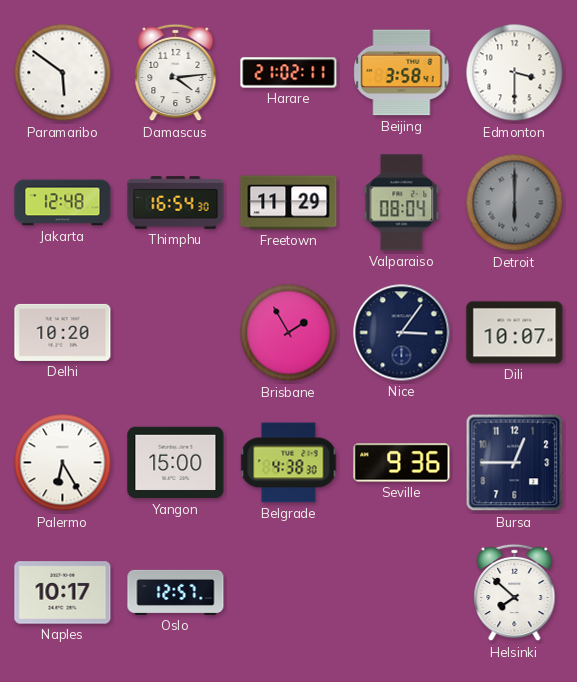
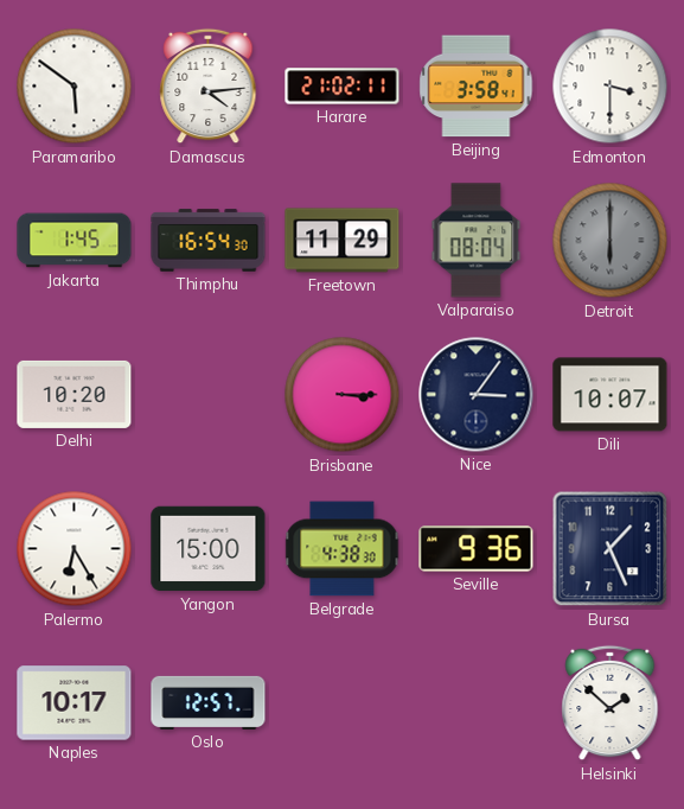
Jakarta: 12:48 -> 1:45 (75, 241)
Brisbane: 1:55 -> 3:15 (343, 395)
Bursa: 12:45 -> 1:26 (611, 549)
Helsinki: 7:52 -> 1:52 (611, 703)
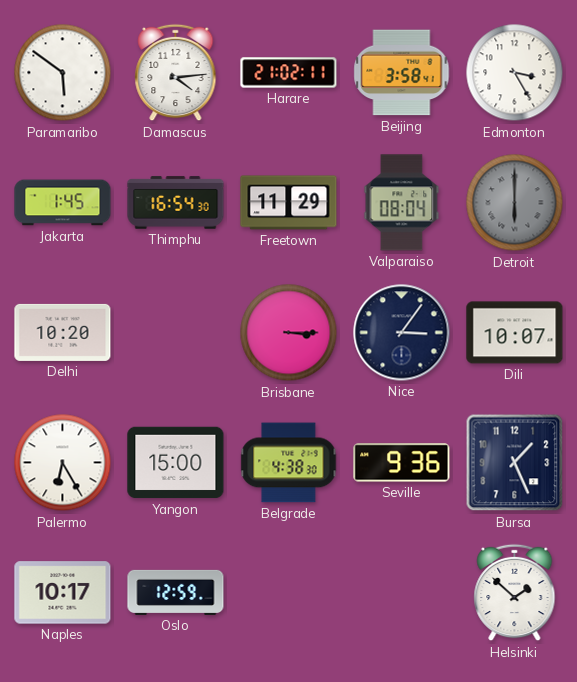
Edmonton: 3:30 -> 3:25 (515, 73)
Oslo: 12:57 -> 12:59 (176, 592)
